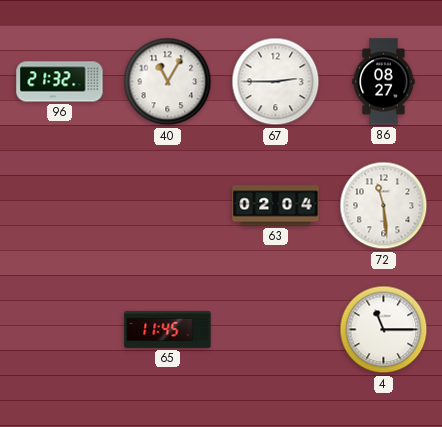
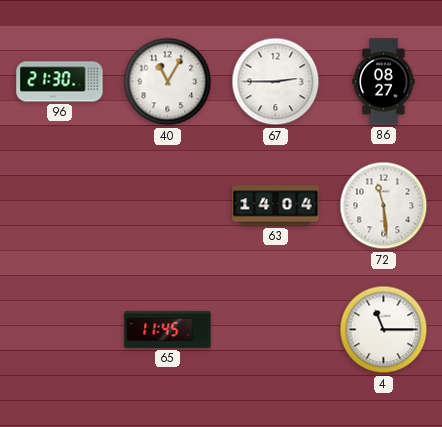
96: 21:32 -> 21:30 (60, 82)
63: 02:04 -> 14:04 (276, 206)
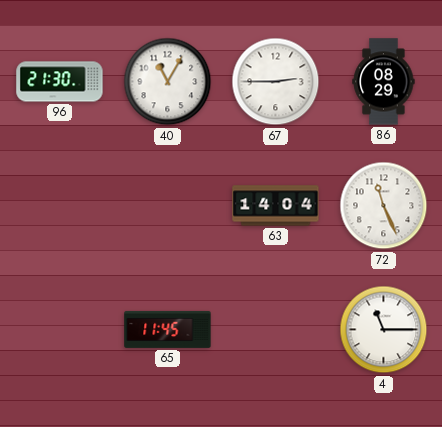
86: 08:27 -> 08:29 (384, 82)
72: 11:29 -> 11:26 (384, 206)
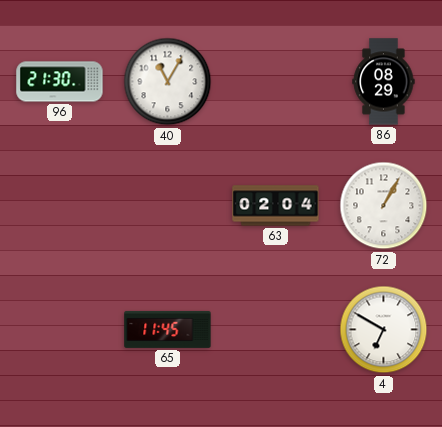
67: 2:45 -> none (276, 82)
63: 14:04 -> 02:04 (276, 206)
72: 11:26 -> 1:05 (384, 206)
4: 11:15 -> 6:50 (384, 330)
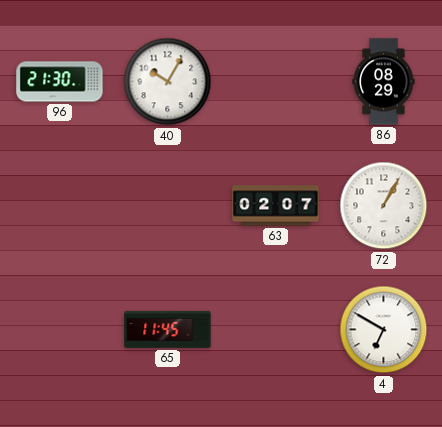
40: 11:05 -> 10:05 (168, 82)
63: 02:04 -> 02:07 (276, 206)
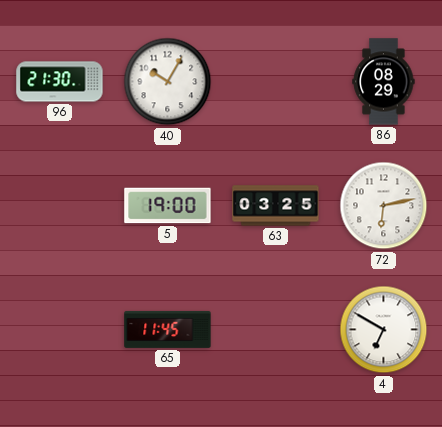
5: none -> 19:00 (168, 206)
63: 02:07 -> 03:25 (276, 206)
72: 1:05 -> 6:13 (384, 206)
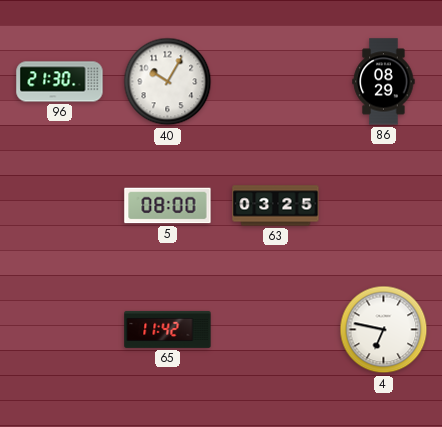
5: 19:00 -> 08:00 (168, 206)
72: 6:13 -> none (384, 206)
65: 11:45 -> 11:42 (168, 329)
4: 6:50 -> 6:47 (384, 330)
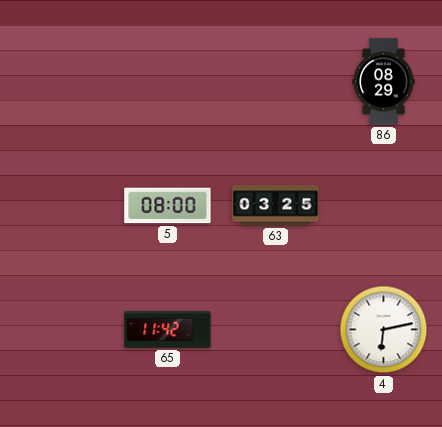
96: 21:30 -> none (60, 82)
40: 10:05 -> none (168, 82)
4: 6:47 -> 6:13 (384, 330)
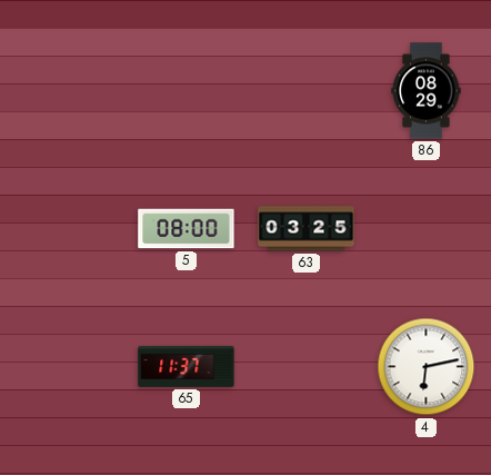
65: 11:42 -> 11:37 (187, 366)
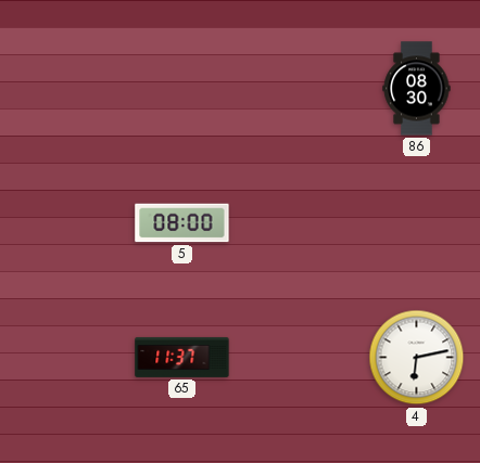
86: 08:29 -> 08:30 (417, 89)
63: 03:25 -> none (307, 229)
